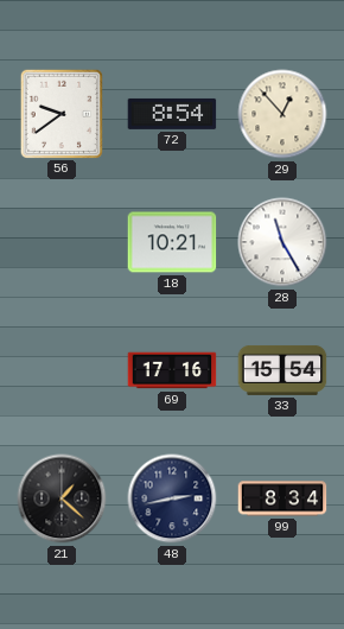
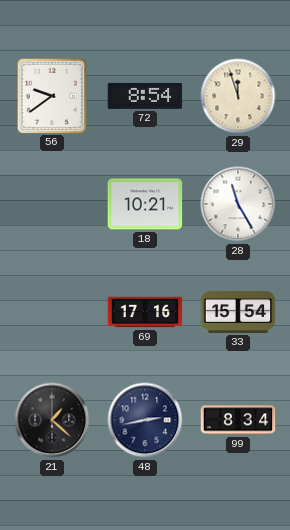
29: 12:53 -> 11:57 (238, 96)
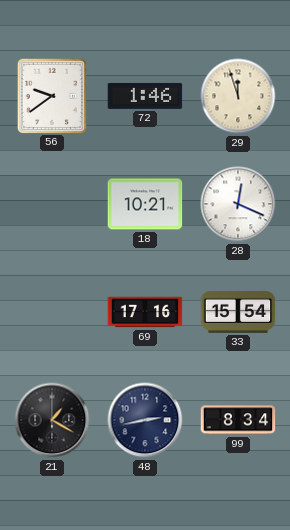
72: 8:54 -> 1:46 (145, 96)
28: 11:25 -> 12:19 (238, 204)
21: 1:22 -> 1:20 (52, 420)
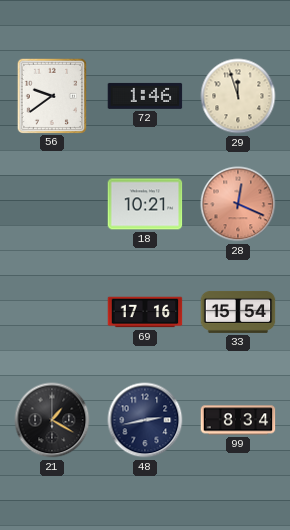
28 dial: white -> salmon (238, 204)
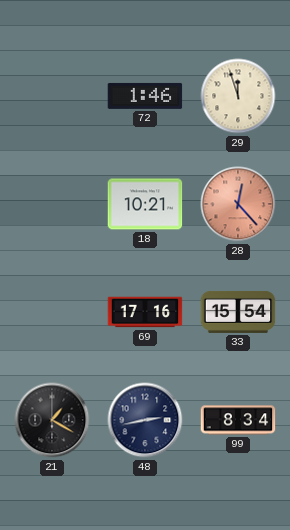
56: 9:39 -> none (51, 95)
28: 12:19 -> 12:23 (238, 204)
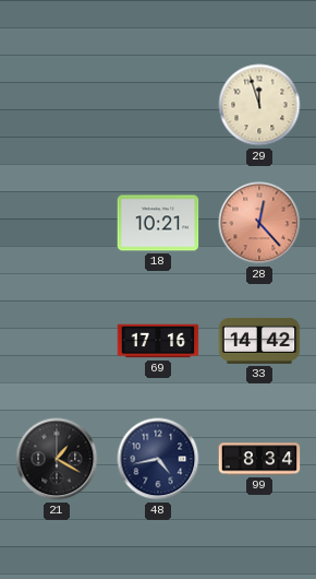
72: 1:46 -> none (145, 96)
33: 15:54 -> 14:42 (259, 341)
48: 2:43 -> 4:43 (158, 459)
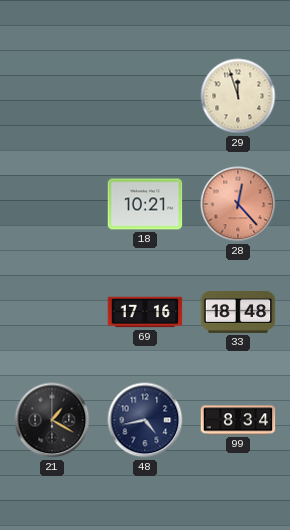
33: 14:42 -> 18:48 (238, 312)
